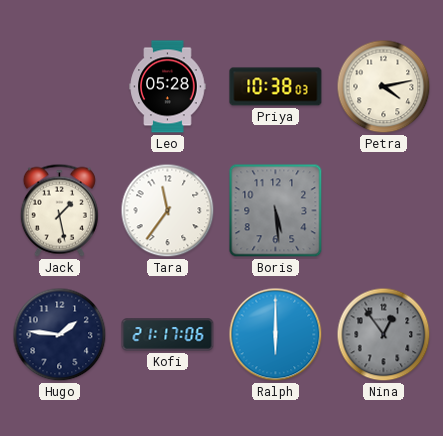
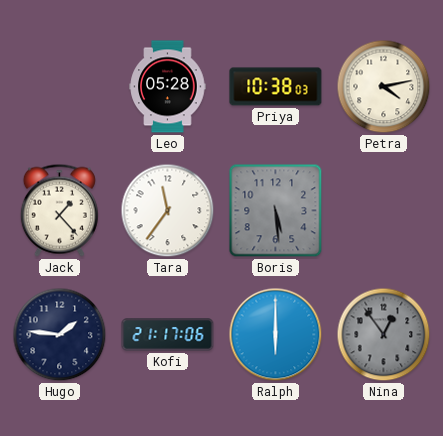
Jack: 1:28 -> 1:23 (59, 210)
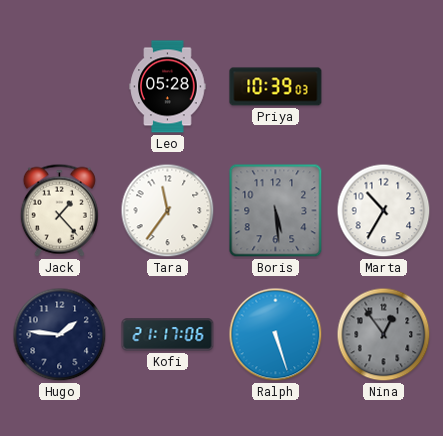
Priya: 10:38 -> 10:39 (276, 87)
Petra: 4:13 -> none (384, 87)
Marta: none -> 10:35 (384, 211)
Ralph: 6:00 -> 5:27 (276, 335)
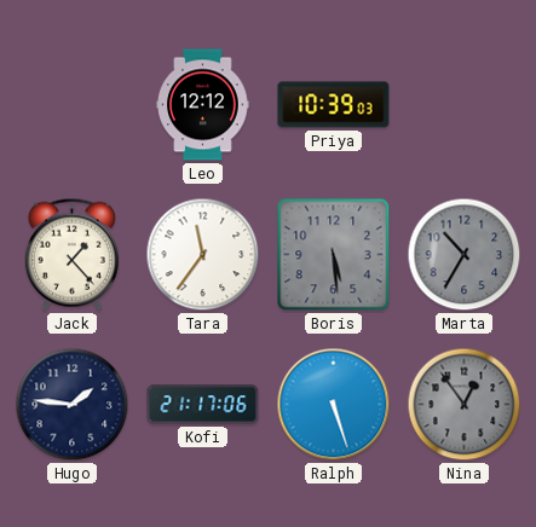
Leo: 05:28 -> 12:12 (203, 105)
Marta dial: white -> grey (465, 255)
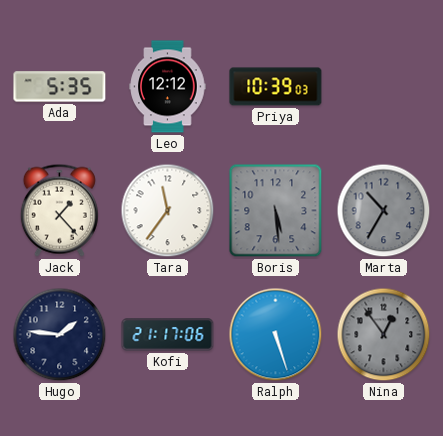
Ada: none -> 5:35 (60, 87)
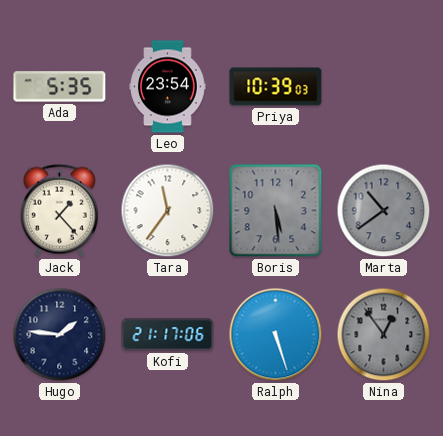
Leo: 12:12 -> 23:54 (168, 87)
Marta: 10:35 -> 10:39 (384, 211)
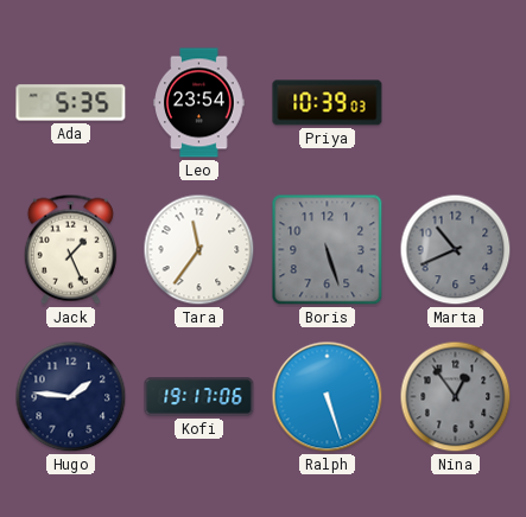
Jack: 1:23 -> 1:26 (70, 249)
Boris: 5:29 -> 5:27 (328, 250)
Marta: 10:39 -> 10:41 (456, 250)
Kofi: 21:17 -> 19:17 (199, 397)
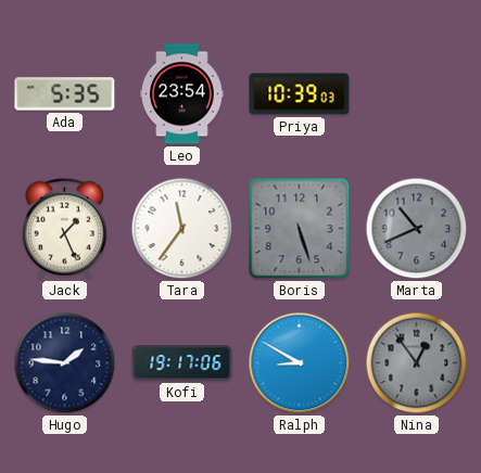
Ralph: 5:27 -> 8:50 (300, 363)
